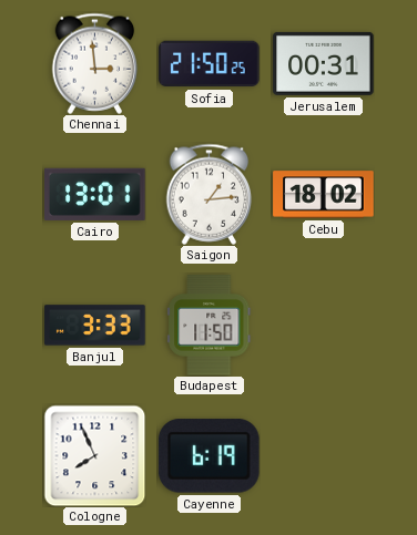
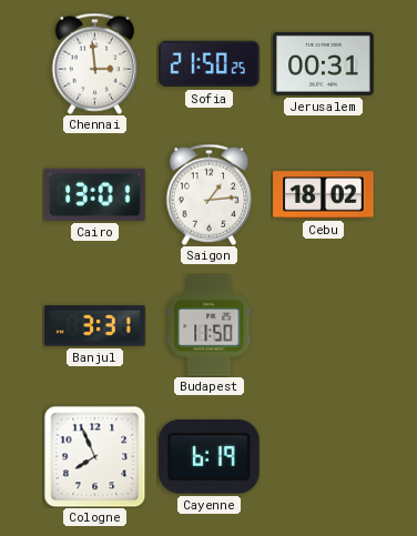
Banjul: 3:33 -> 3:31 (95, 326)
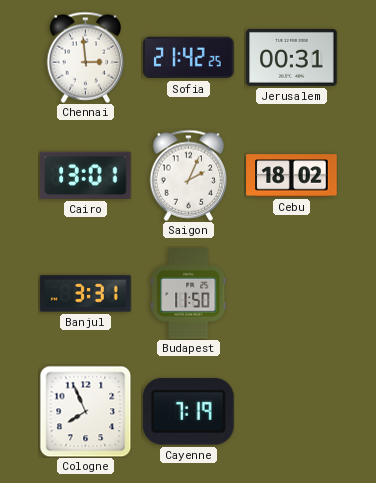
Sofia: 21:50 -> 21:42 (189, 58)
Saigon: 1:14 -> 2:04 (189, 175)
Cayenne: 6:19 -> 7:19 (189, 412)
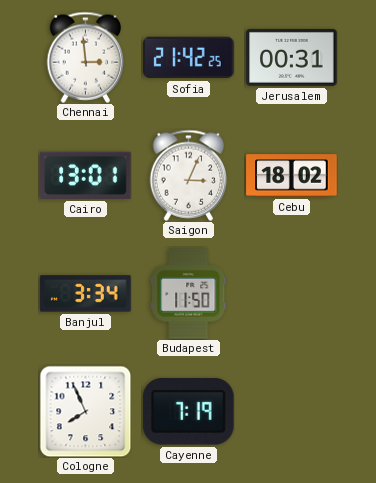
Saigon: 2:04 -> 3:04 (189, 175)
Banjul: 3:31 -> 3:34 (86, 294)
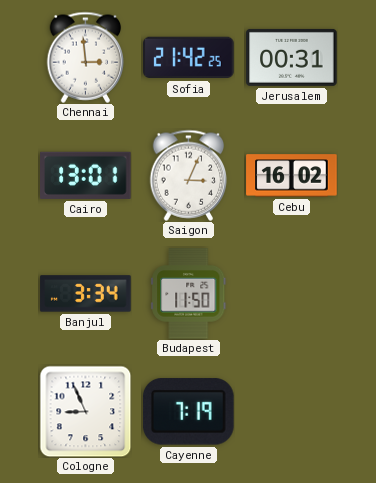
Cebu: 18:02 -> 16:02 (292, 176)
Cologne: 7:56 -> 8:56 (85, 411)
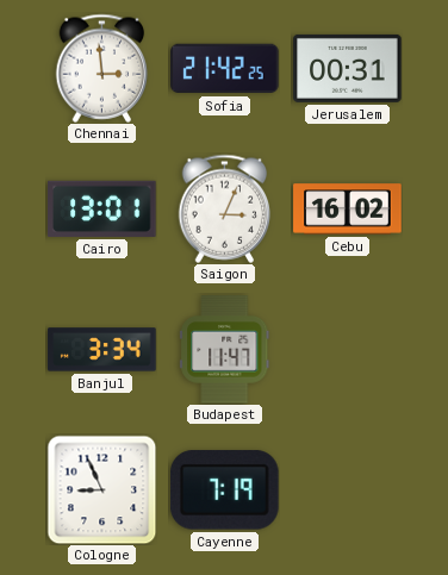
Budapest: 11:50 -> 11:47 (225, 350)
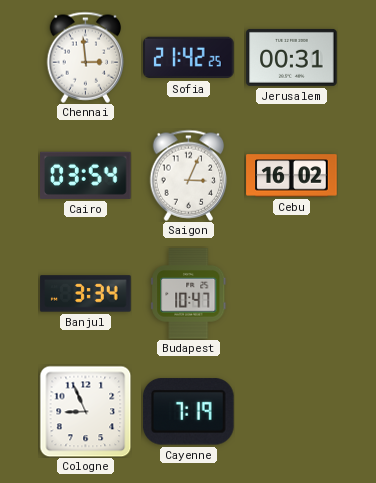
Cairo: 13:01 -> 03:54 (86, 175)
Budapest: 11:47 -> 10:47 (189, 294)
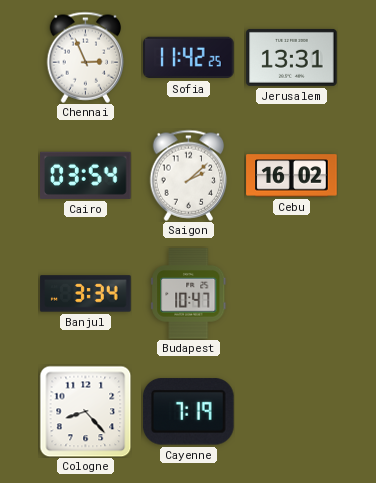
Chennai: 2:59 -> 2:56 (86, 57)
Sofia: 21:42 -> 11:42 (189, 58)
Jerusalem: 00:31 -> 13:31 (292, 57)
Saigon: 3:04 -> 2:08 (189, 175)
Cologne: 8:56 -> 8:23 (85, 411)
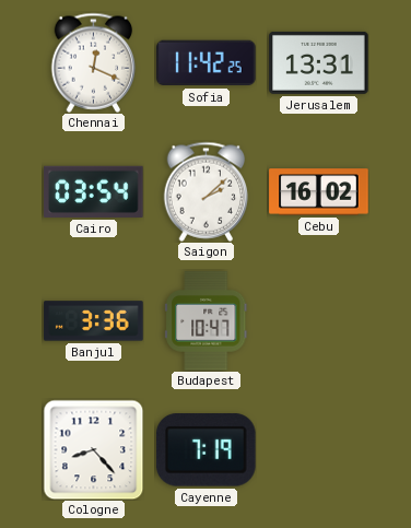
Chennai: 2:56 -> 12:19 (94, 62)
Banjul: 3:34 -> 3:36 (94, 321)
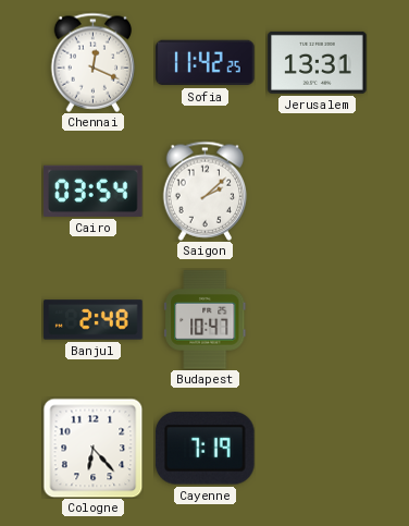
Cebu: 16:02 -> none (319, 192)
Banjul: 3:36 -> 2:48 (94, 320)
Cologne: 8:23 -> 6:23 (92, 448)
